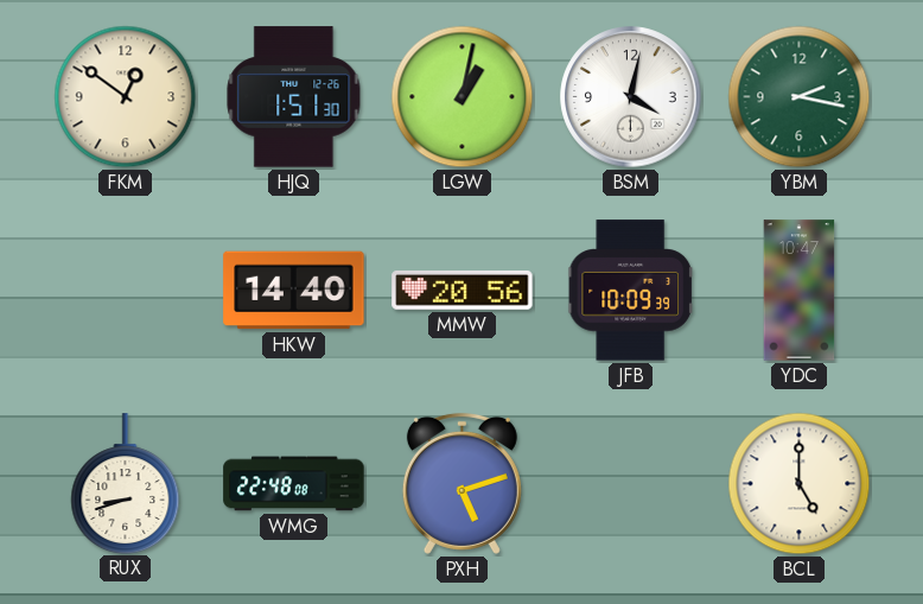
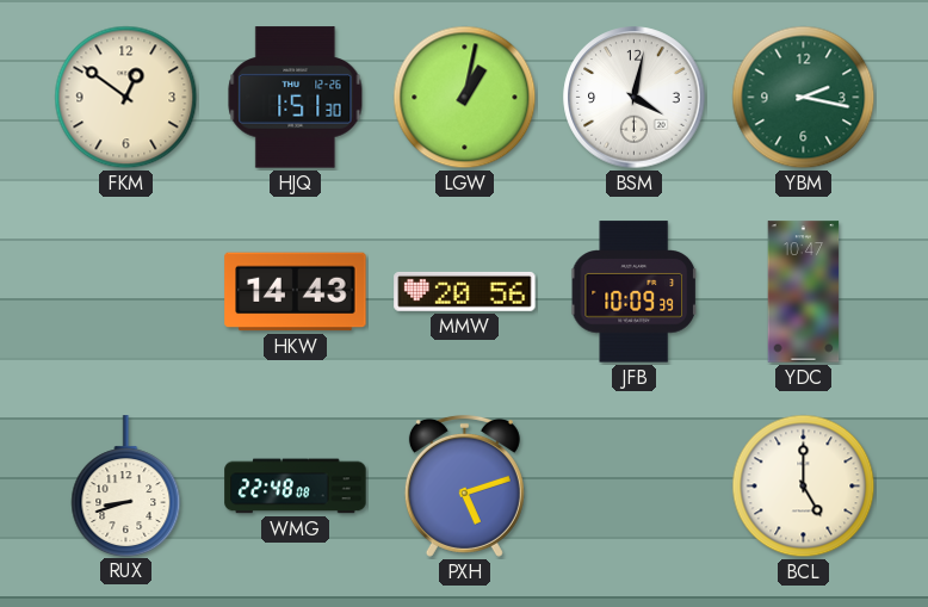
HKW: 14:40 -> 14:43 (296, 292)
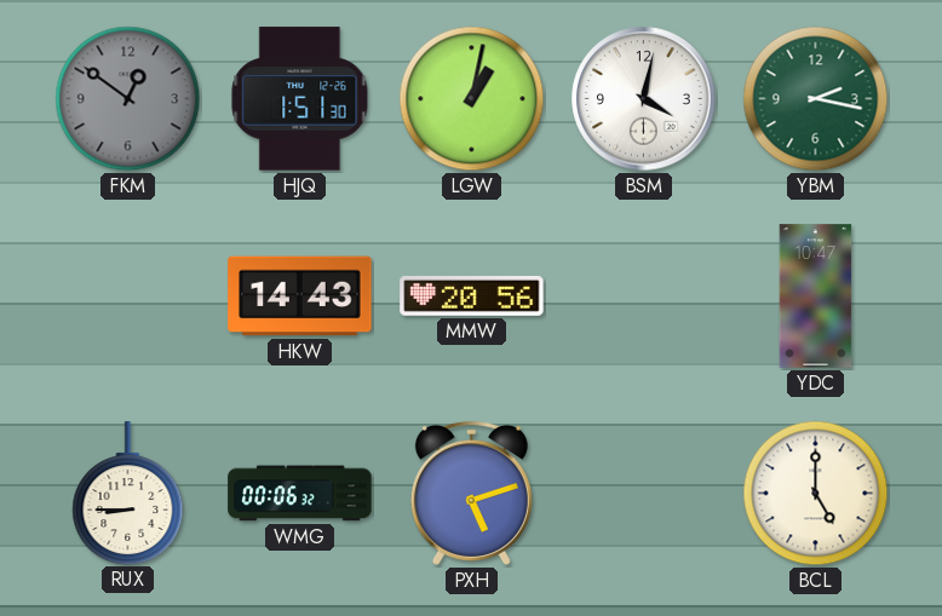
FKM dial: cream -> grey (128, 99)
JFB: 10:09 -> none (635, 292)
RUX: 8:42 -> 8:45 (128, 493)
WMG: 22:48 -> 00:06 (300, 494)
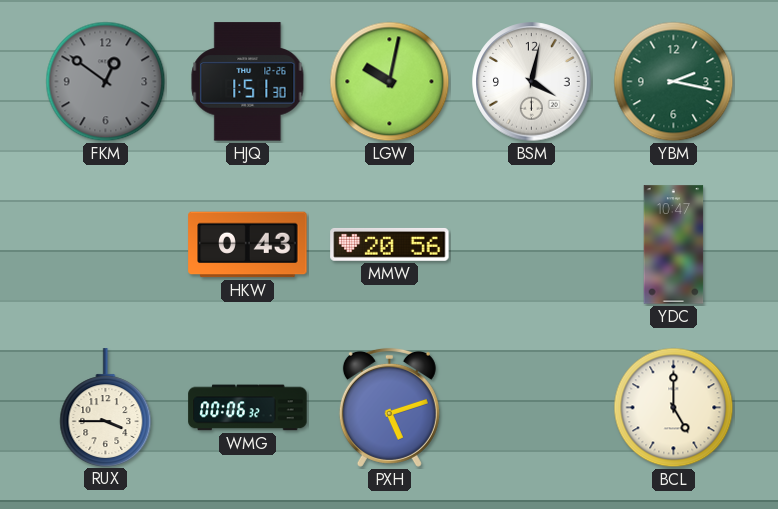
LGW: 1:02 -> 10:02 (390, 82)
HKW: 14:43 -> 0:43 (248, 245)
RUX: 8:45 -> 3:45 (106, 407)
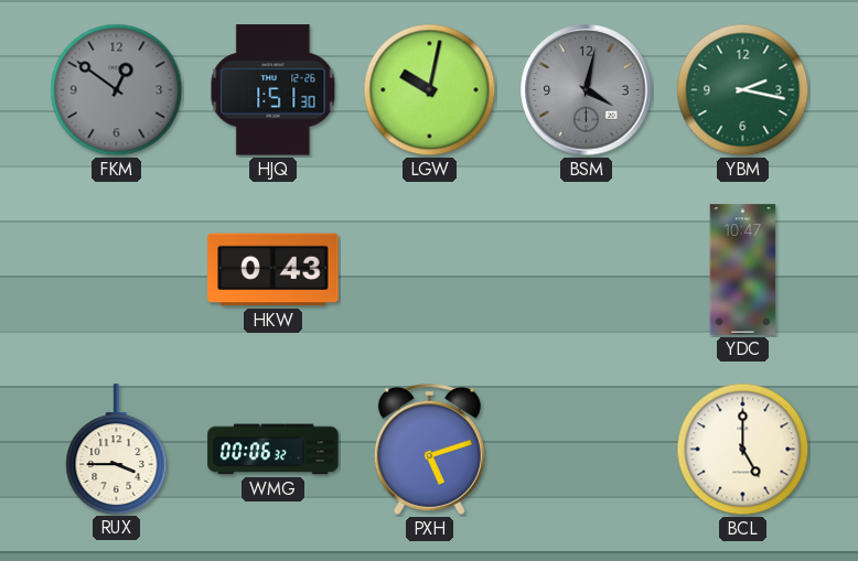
BSM dial: white -> grey (587, 90)
MMW: 20:56 -> none (390, 245)
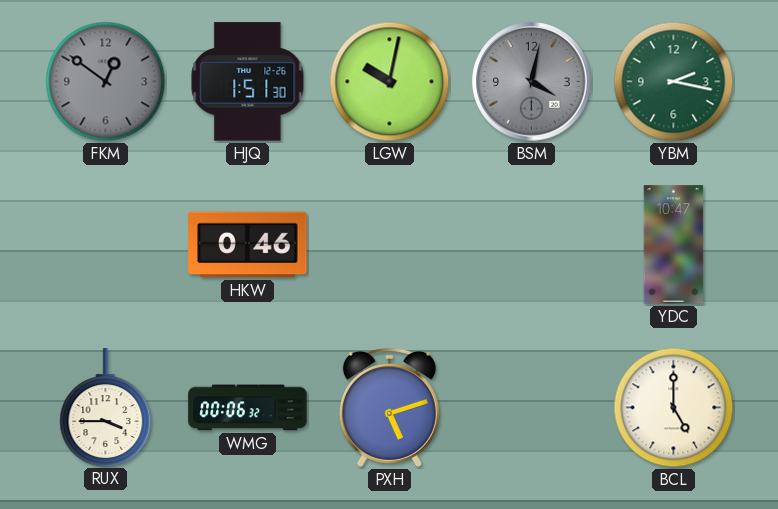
HKW: 0:43 -> 0:46 (248, 245)
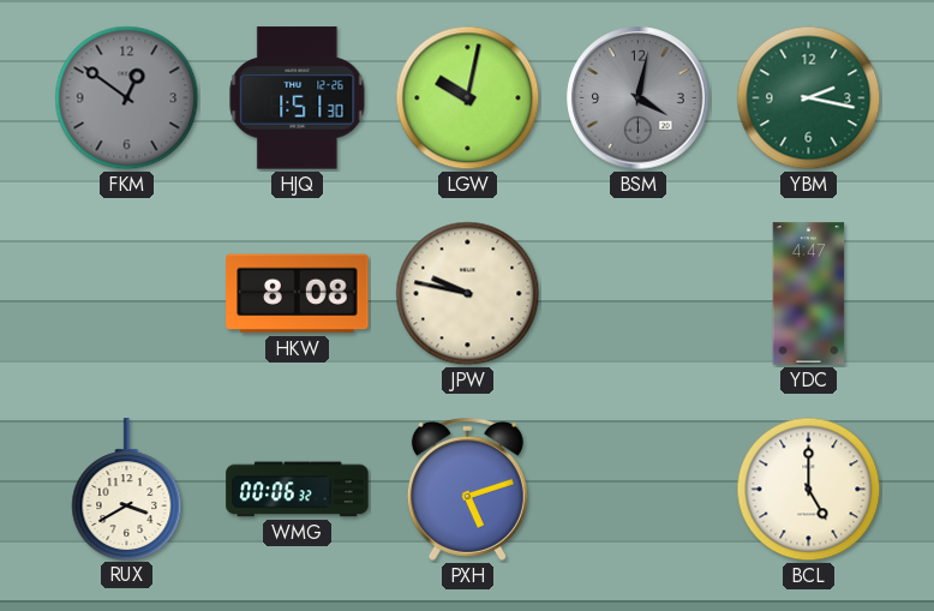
HKW: 0:46 -> 8:08 (298, 294)
JPW: none -> 9:47 (468, 294)
YDC: 10:47 -> 4:47 (809, 294)
RUX: 3:45 -> 3:40 (127, 489)
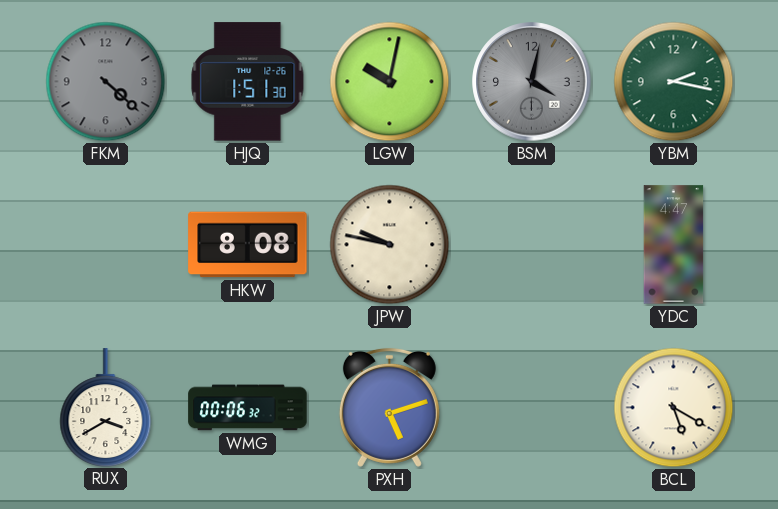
FKM: 12:51 -> 4:22 (106, 82)
BCL: 5:00 -> 5:20 (674, 408)
